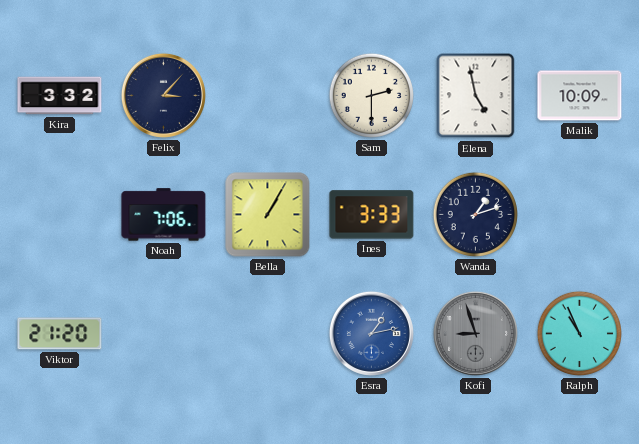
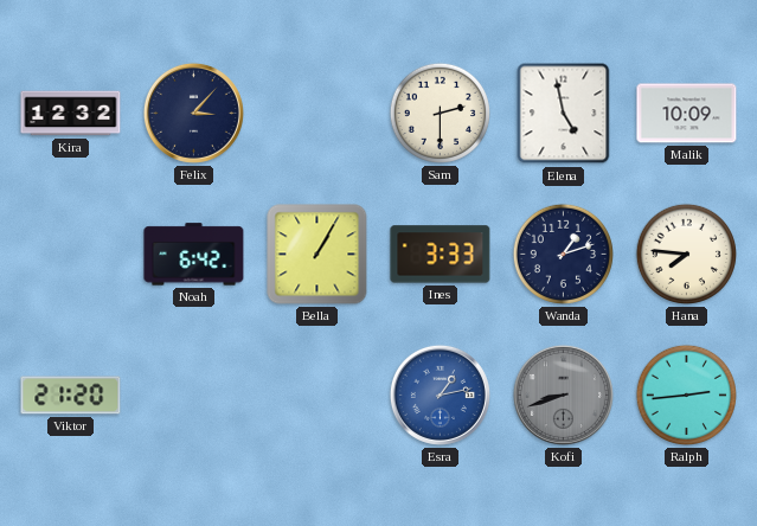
Kira: 3:32 -> 12:32 (71, 114)
Noah: 7:06 -> 6:42 (194, 255)
Hana: none -> 7:46 (686, 254)
Kofi: 8:57 -> 8:42 (563, 394)
Ralph: 10:56 -> 2:44 (686, 394)
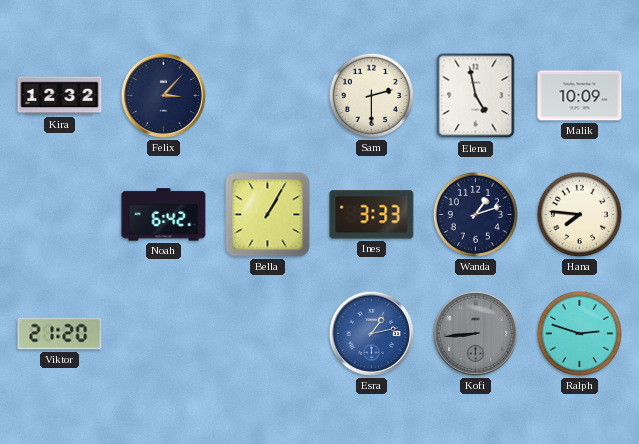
Kofi: 8:42 -> 8:44 (475, 333)
Ralph: 2:44 -> 2:48 (579, 333)
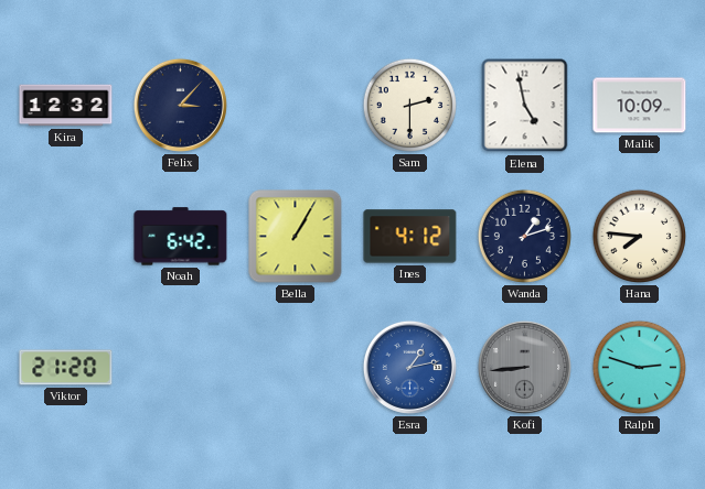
Ines: 3:33 -> 4:12 (410, 237)
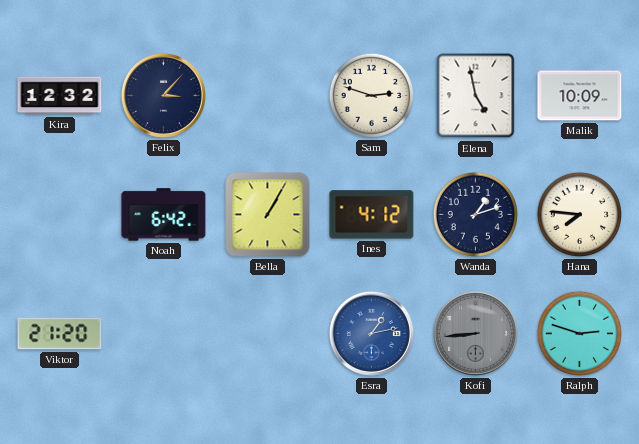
Sam: 2:30 -> 2:48 (371, 95)
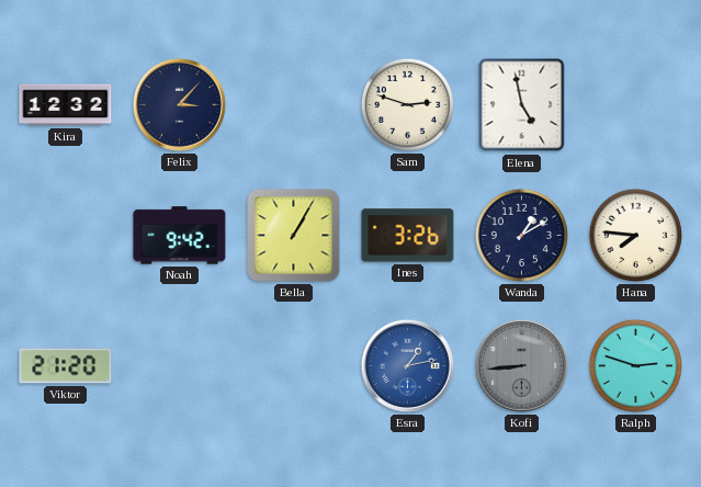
Malik: 10:09 -> none (580, 96)
Noah: 6:42 -> 9:42 (180, 236)
Ines: 4:12 -> 3:26 (408, 236)
Wanda: 1:12 -> 1:10 (521, 235)
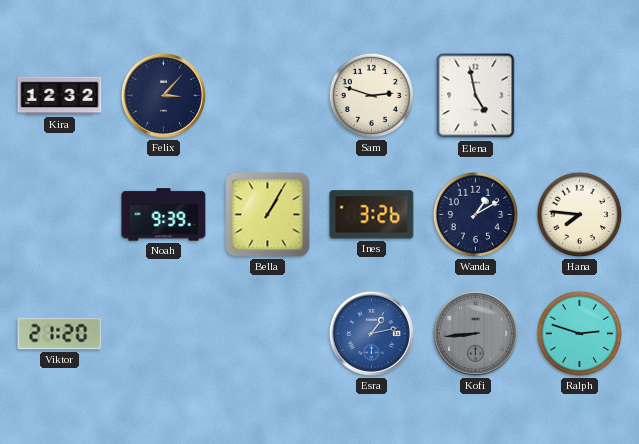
Noah: 9:42 -> 9:39 (164, 215)
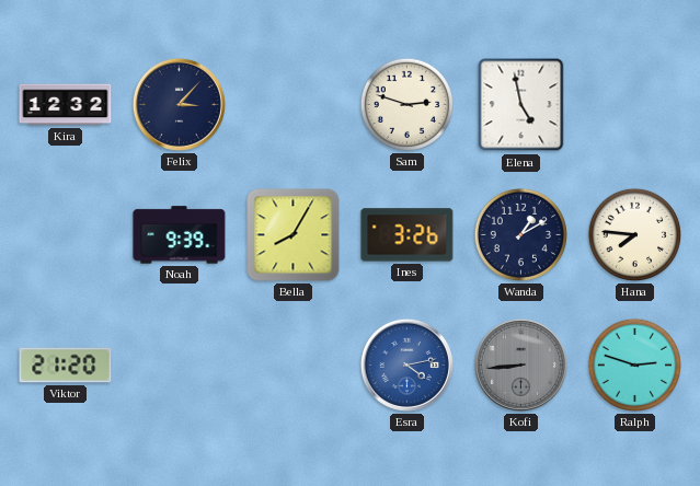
Bella: 1:05 -> 8:05 (294, 235)
Esra: 1:13 -> 4:13 (406, 364)
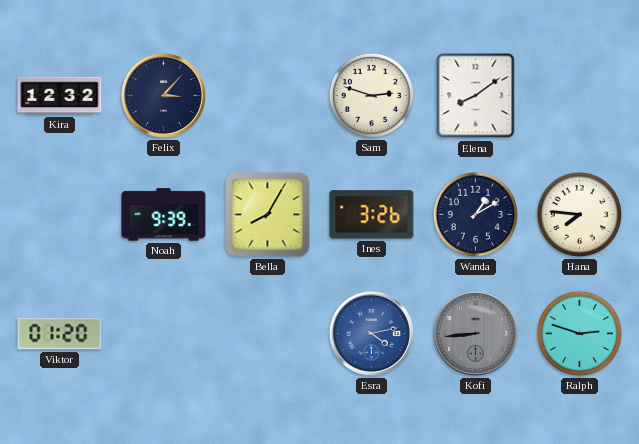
Elena: 4:58 -> 8:09 (476, 96)
Viktor: 21:20 -> 01:20 (60, 334)
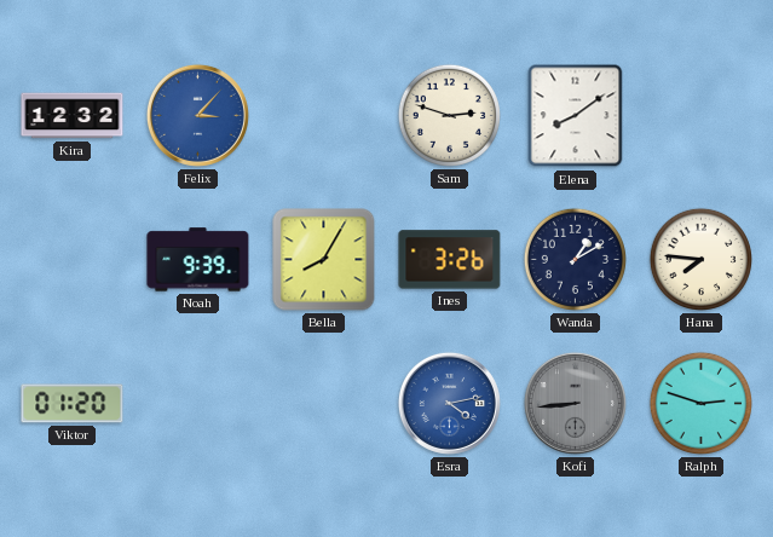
Felix dial: navy -> blue (197, 115)
